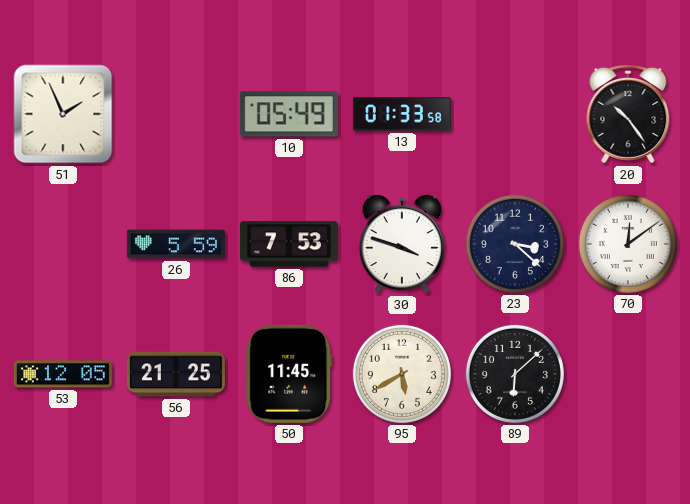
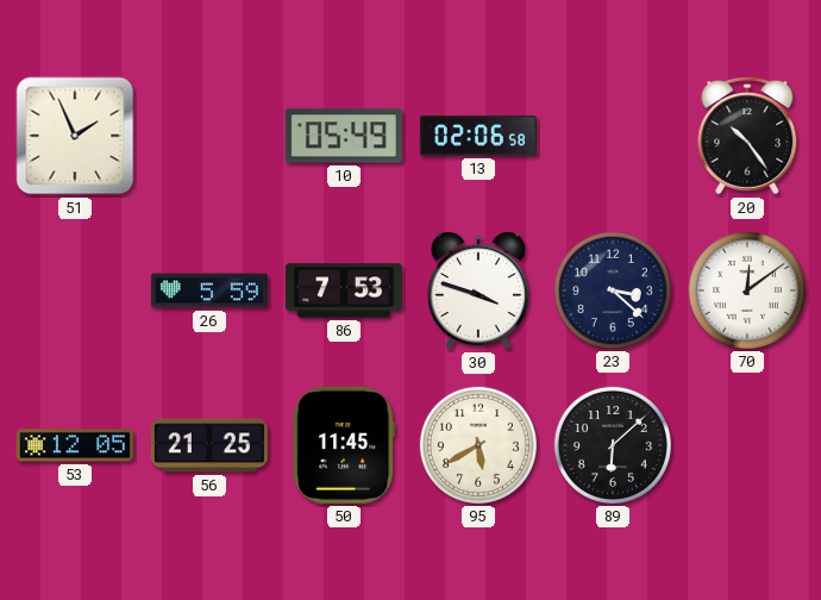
13: 01:33 -> 02:06 (478, 136)
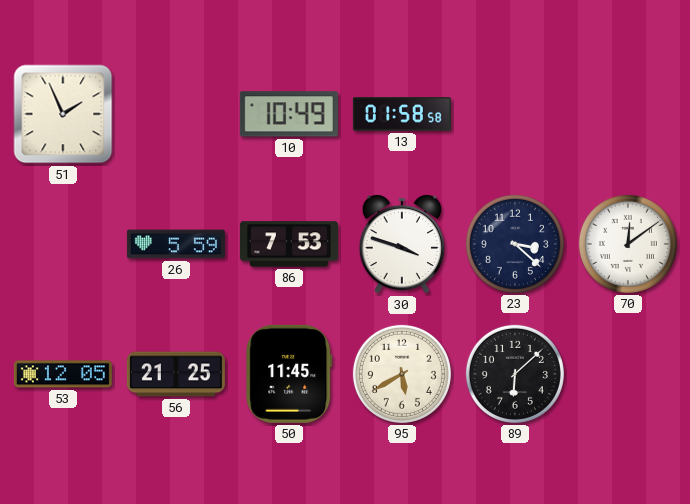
10: 05:49 -> 10:49 (289, 114)
13: 02:06 -> 01:58 (402, 114)
20: 10:24 -> none (747, 136)
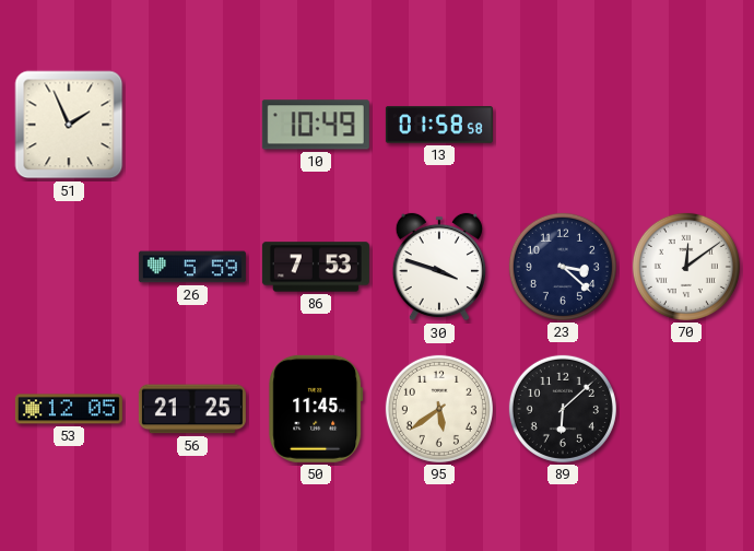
95: 5:40 -> 5:39 (439, 409)
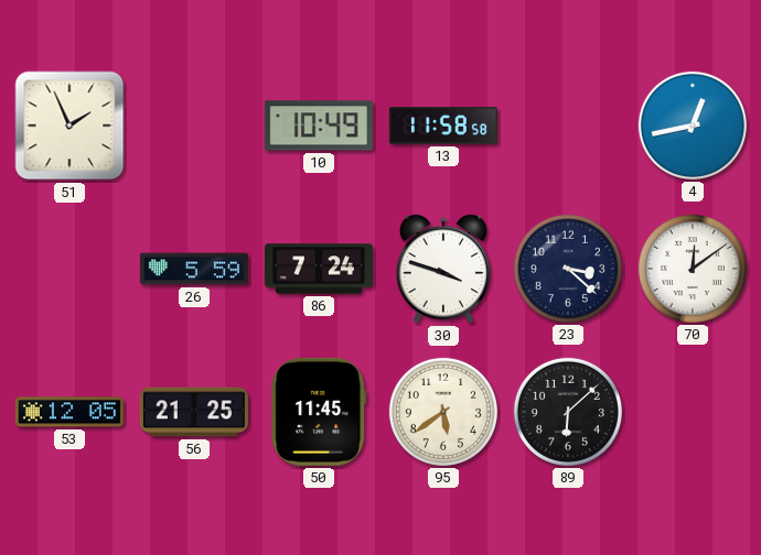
13: 01:58 -> 11:58 (443, 126)
4: none -> 12:43 (693, 126)
86: 7:53 -> 7:24 (319, 269)
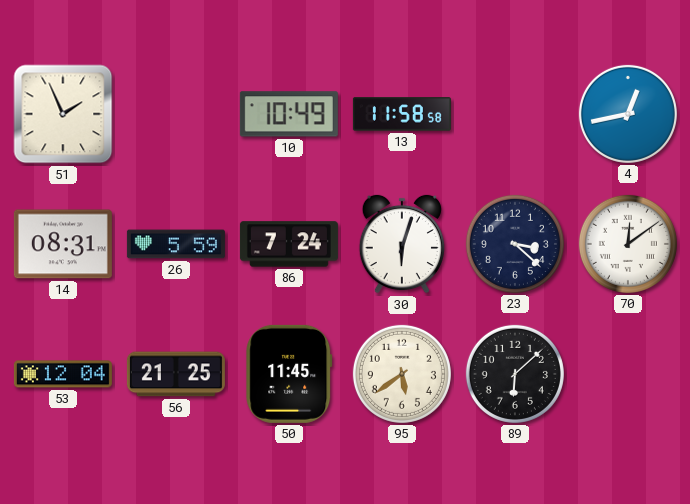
14: none -> 08:31 (63, 244)
30: 3:48 -> 6:03 (402, 244)
53: 12:05 -> 12:04 (63, 374)
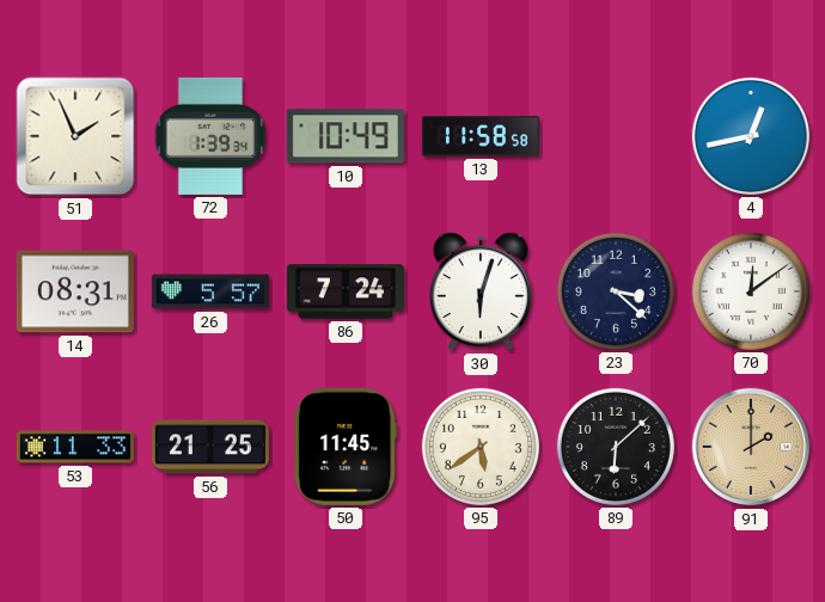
72: none -> 1:39 (210, 136)
26: 5:59 -> 5:57 (210, 291)
53: 12:04 -> 11:33 (75, 447)
91: none -> 2:00 (751, 447)
